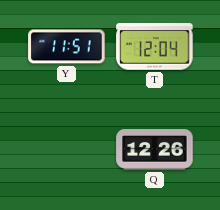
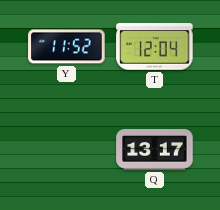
Y: 11:51 -> 11:52 (67, 47)
Q: 12:26 -> 13:17 (155, 150)
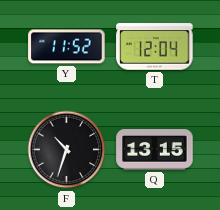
F: none -> 10:33 (67, 150)
Q: 13:17 -> 13:15 (155, 150)
